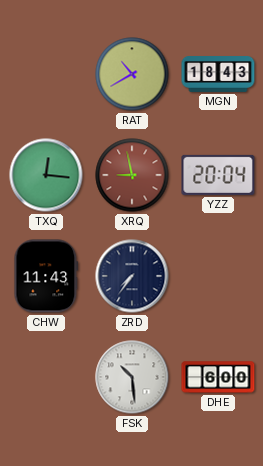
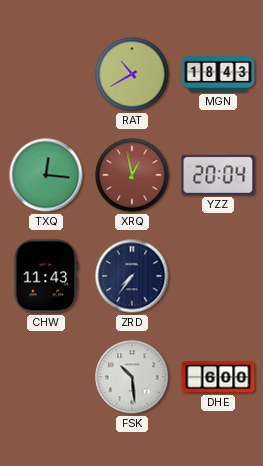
XRQ: 8:58 -> 12:58 (132, 175)
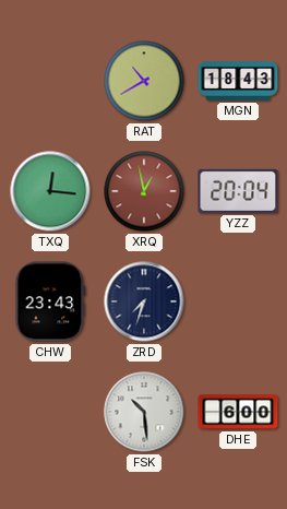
CHW: 11:43 -> 23:43 (50, 301)
ZRD: 7:36 -> 7:33 (144, 301)
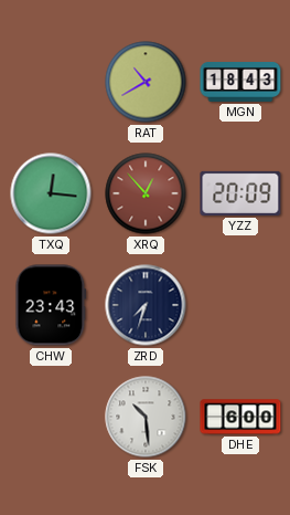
XRQ: 12:58 -> 12:53 (146, 193)
YZZ: 20:04 -> 20:09 (240, 193)
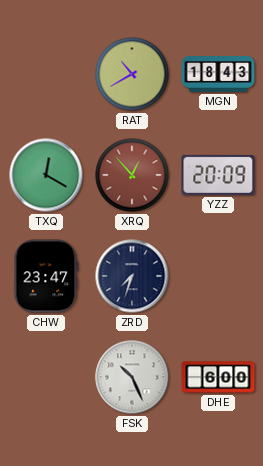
TXQ: 12:16 -> 12:20 (46, 175)
CHW: 23:43 -> 23:47 (46, 276)
FSK: 10:29 -> 10:26 (132, 377)
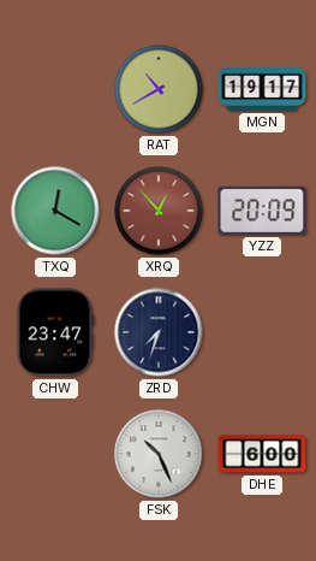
MGN: 18:43 -> 19:17 (262, 90)
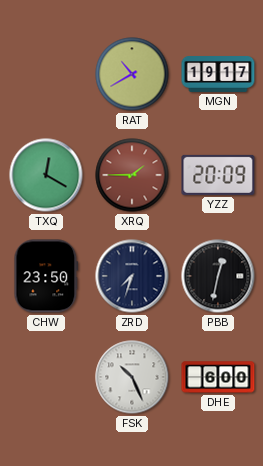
XRQ: 12:53 -> 1:45 (132, 175)
CHW: 23:47 -> 23:50 (46, 276)
PBB: none -> 12:32 (218, 276)
